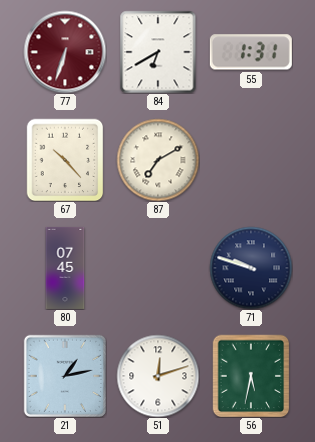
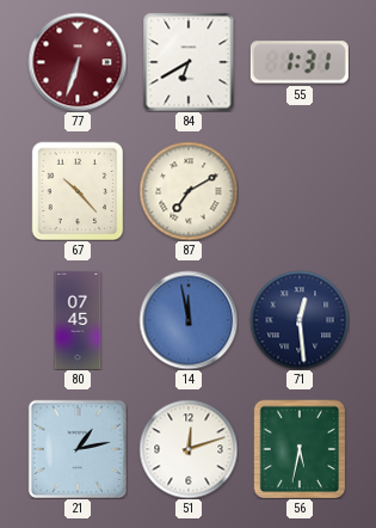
14: none -> 11:58 (189, 320)
71: 9:48 -> 12:29 (300, 320)
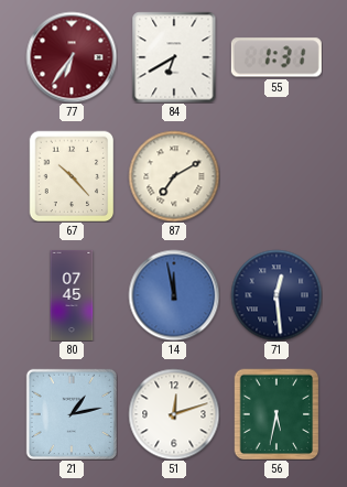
77: 6:33 -> 6:36 (72, 57)
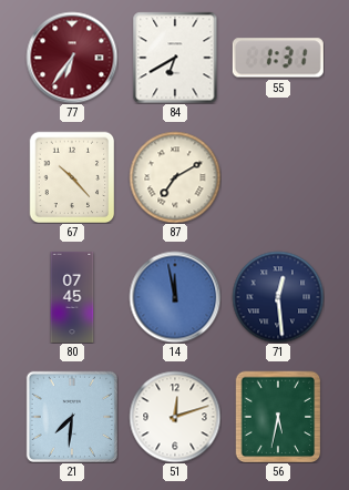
21: 1:13 -> 7:31 (72, 417)
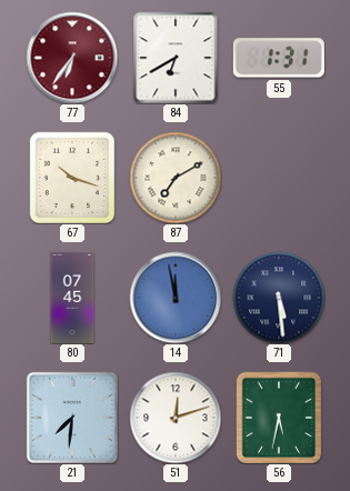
67: 10:23 -> 10:18 (72, 178)
71: 12:29 -> 5:29 (279, 298)
